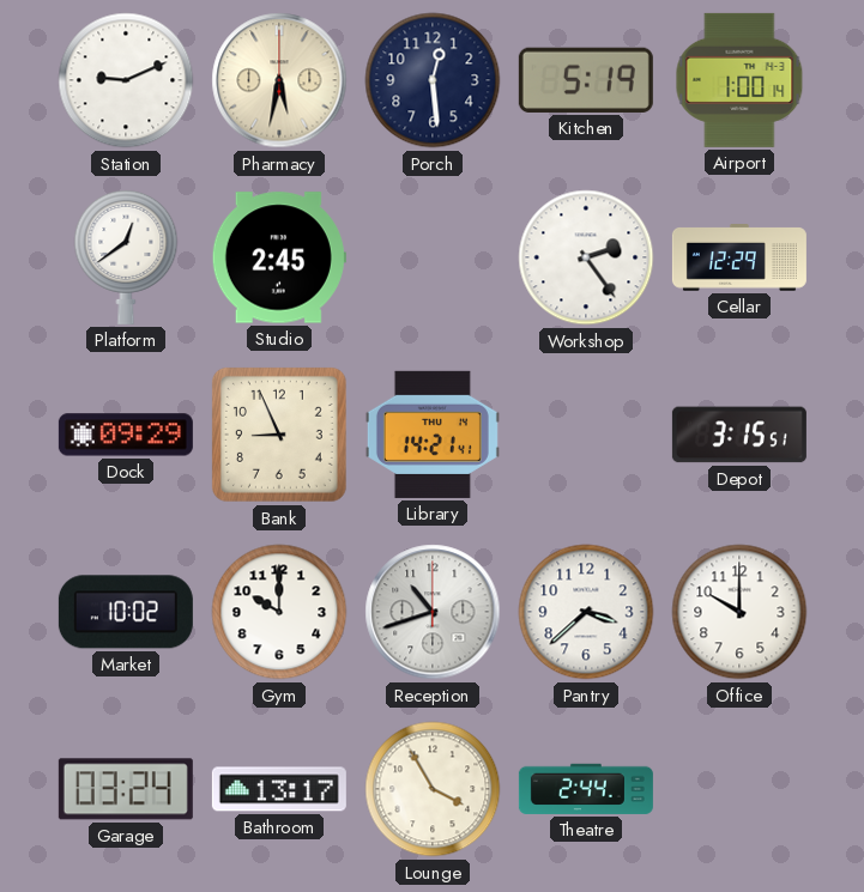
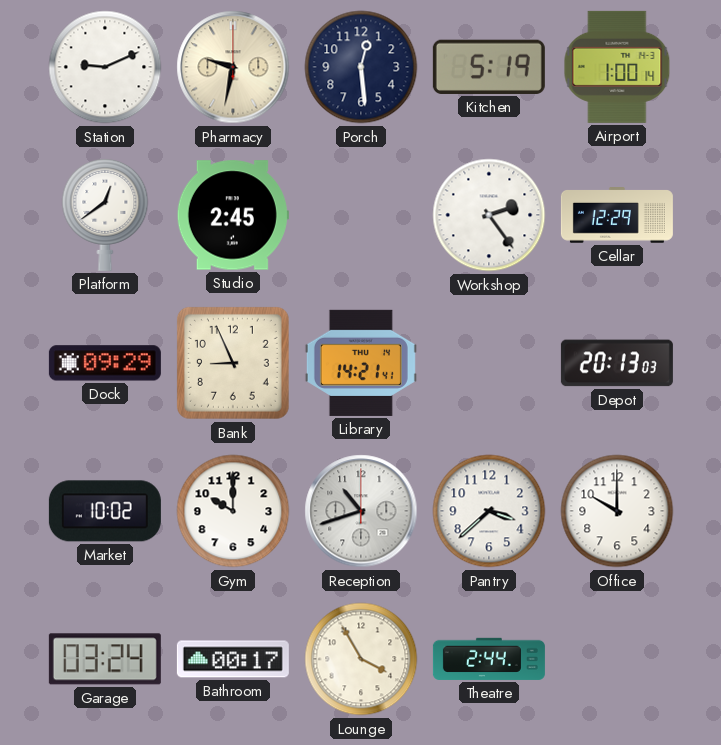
Pharmacy: 5:32 -> 9:32 (233, 67)
Depot: 3:15 -> 20:13 (617, 363)
Bathroom: 13:17 -> 00:17 (233, 659)
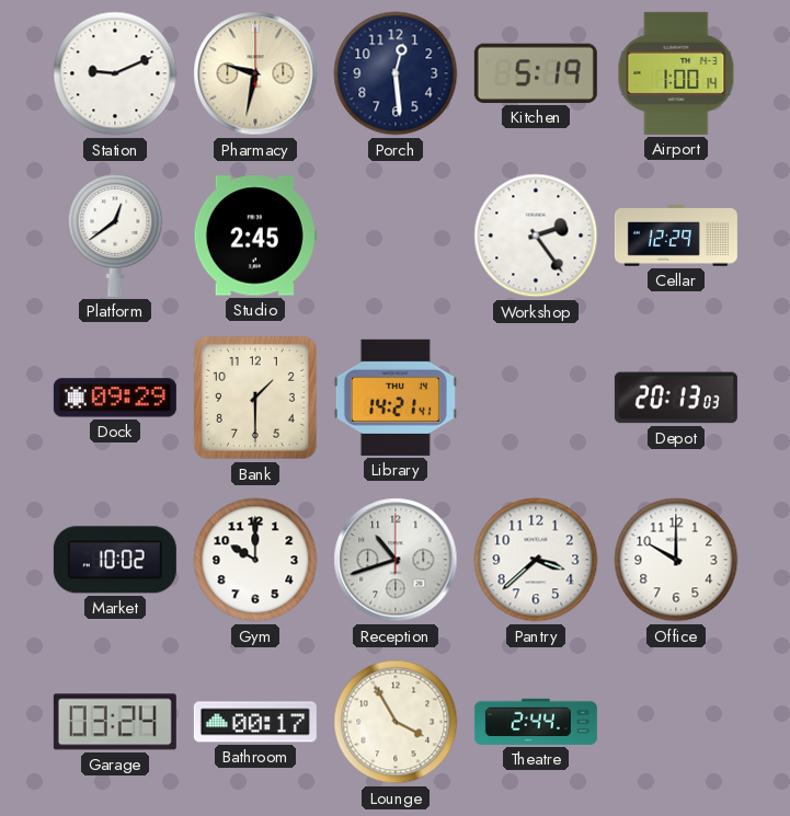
Bank: 8:56 -> 1:30 (255, 398)
